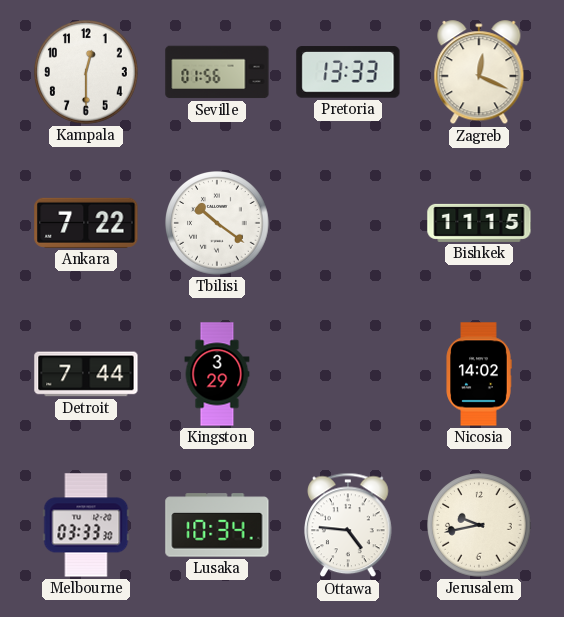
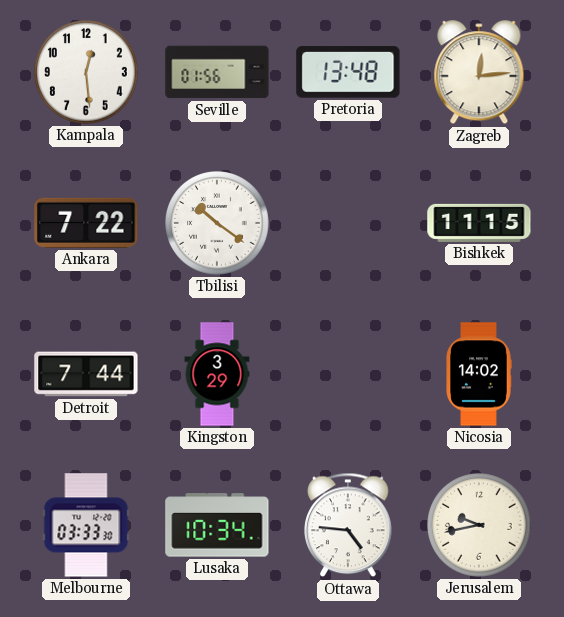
Kampala: 12:30 -> 12:29 (87, 73)
Pretoria: 13:33 -> 13:48 (348, 72)
Zagreb: 12:19 -> 12:14 (479, 73)
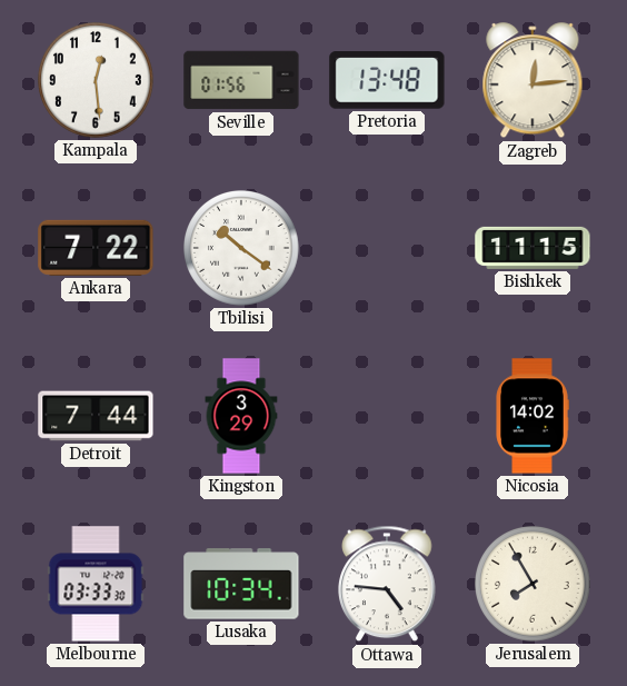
Jerusalem: 9:43 -> 7:55 (534, 585)
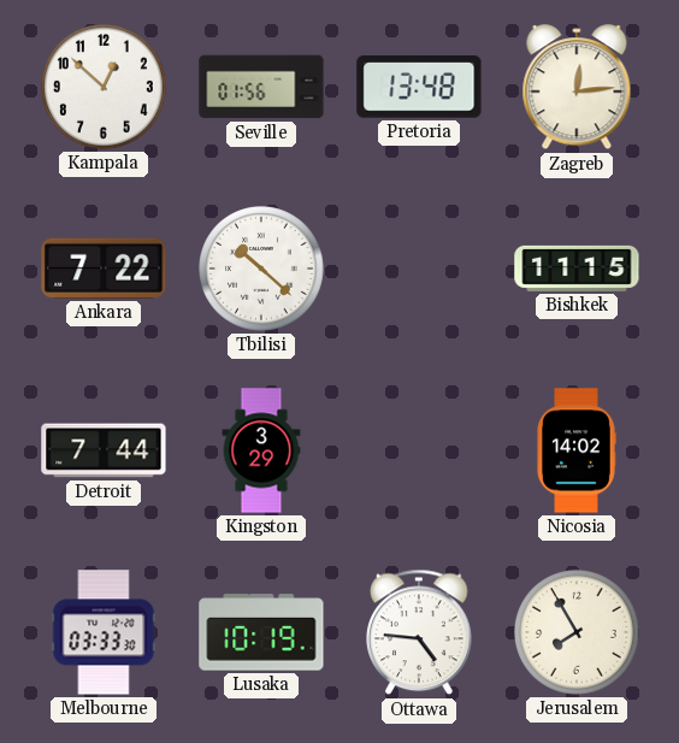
Kampala: 12:29 -> 12:52 (105, 88)
Tbilisi: 10:21 -> 10:22 (262, 270)
Lusaka: 10:34 -> 10:19 (261, 632)
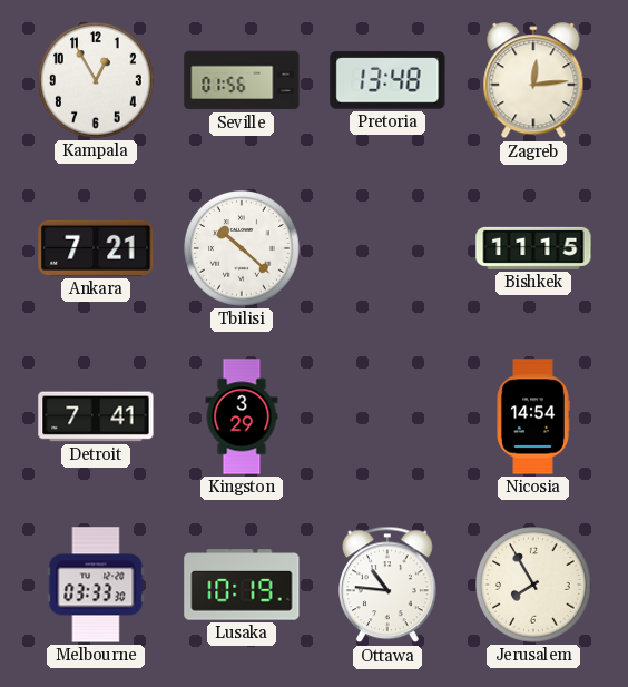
Kampala: 12:52 -> 12:55 (97, 81)
Ankara: 7:22 -> 7:21 (96, 248)
Detroit: 7:44 -> 7:41 (96, 416)
Nicosia: 14:02 -> 14:54 (533, 416)
Ottawa: 4:46 -> 10:46 (389, 585)
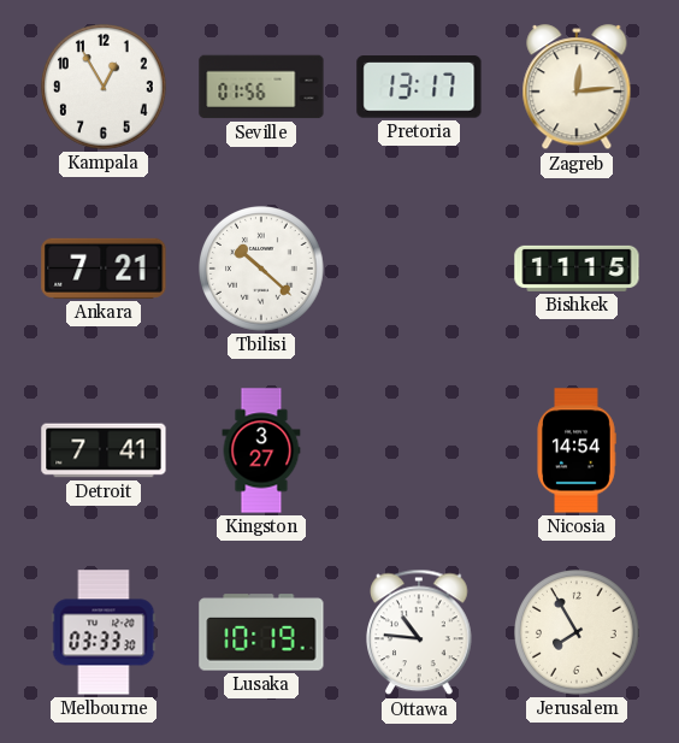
Pretoria: 13:48 -> 13:17 (419, 87)
Kingston: 3:29 -> 3:27 (261, 450)
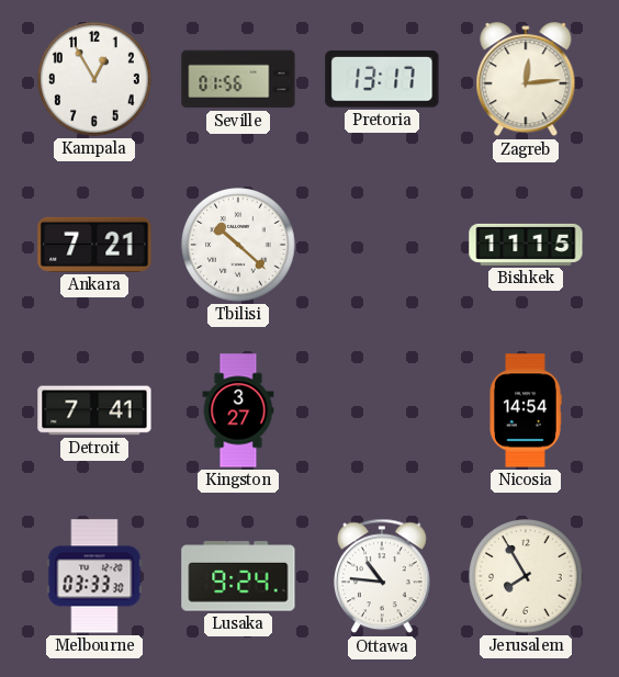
Lusaka: 10:19 -> 9:24 (238, 576)
